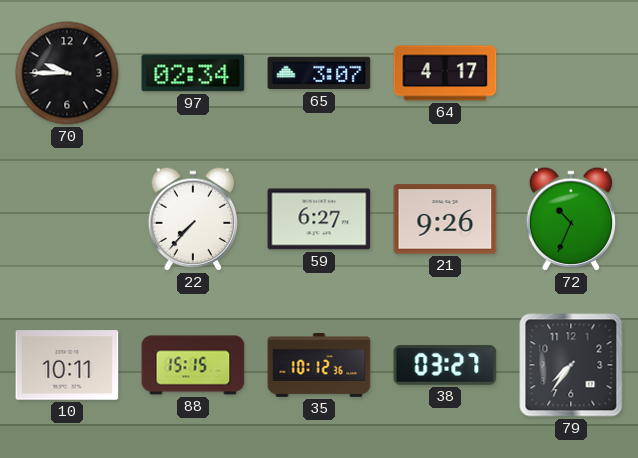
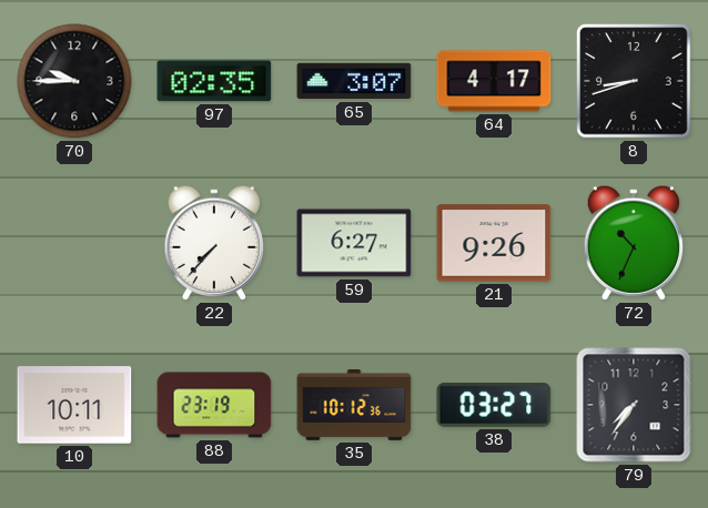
97: 02:34 -> 02:35 (214, 81)
8: none -> 8:42 (634, 81)
88: 15:15 -> 23:19 (214, 405)
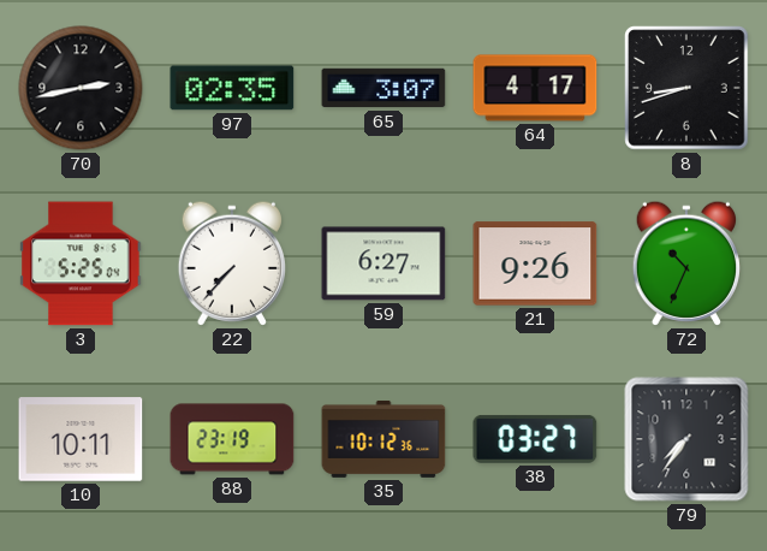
70: 9:45 -> 2:43 (81, 88)
3: none -> 5:25 (81, 263)
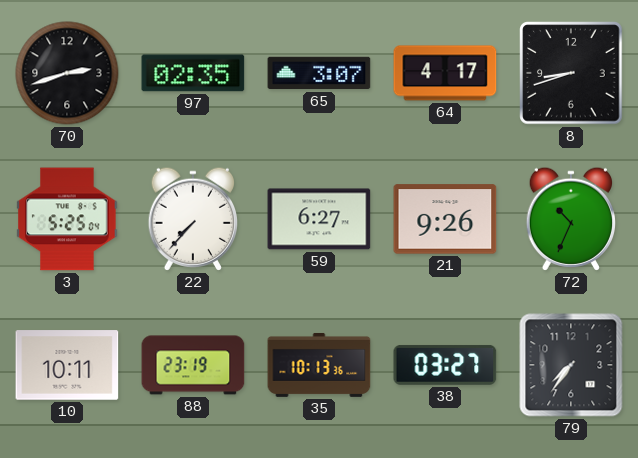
70: 2:43 -> 2:42 (67, 73)
35: 10:12 -> 10:13 (319, 365)
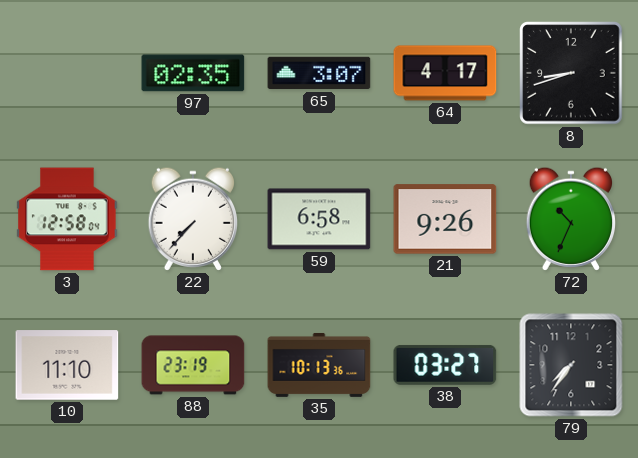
70: 2:42 -> none (67, 73)
3: 5:25 -> 12:58 (67, 219)
59: 6:27 -> 6:58 (319, 219)
10: 10:11 -> 11:10 (67, 365)
